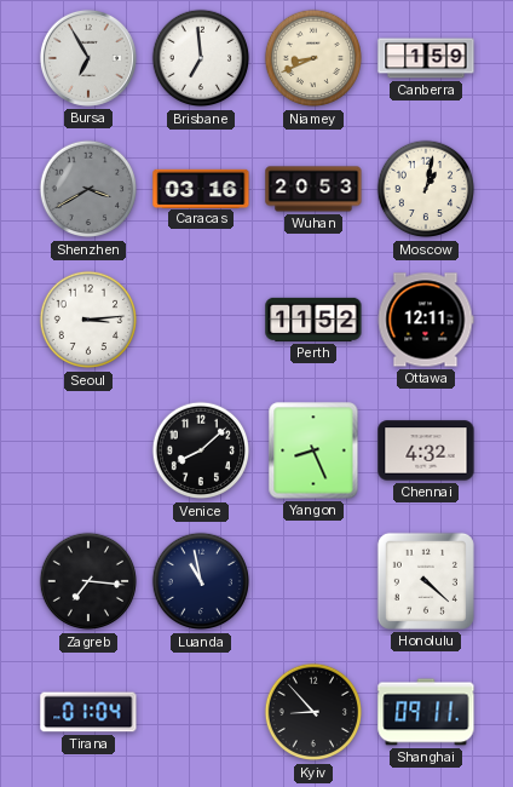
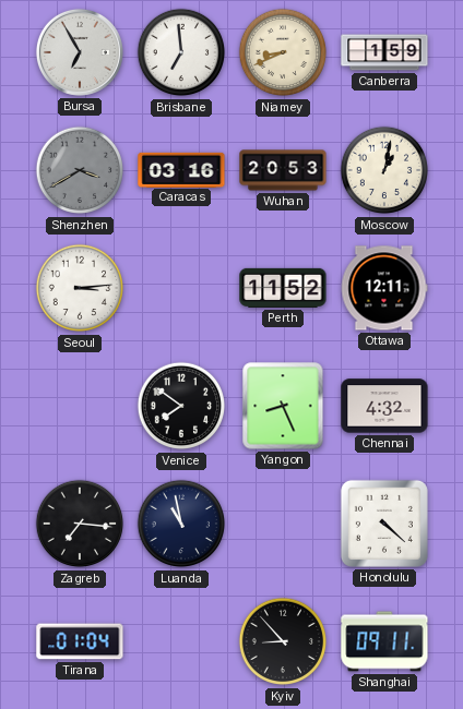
Venice: 8:08 -> 7:51 (181, 406)
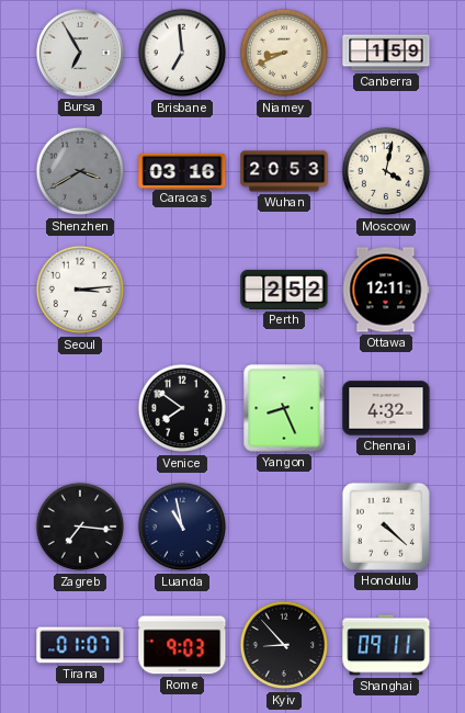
Moscow: 1:02 -> 4:02 (386, 171)
Perth: 11:52 -> 2:52 (284, 290)
Tirana: 01:04 -> 01:07 (80, 645)
Rome: none -> 9:03 (182, 645)
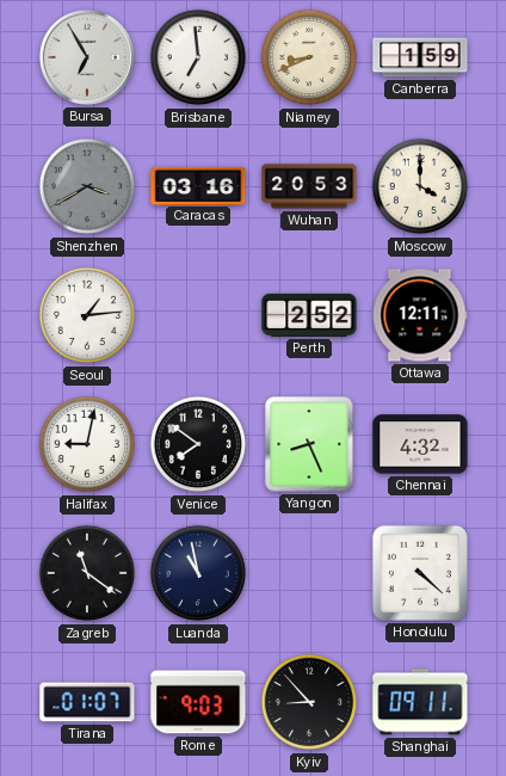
Moscow: 4:02 -> 4:00 (420, 186)
Seoul: 3:14 -> 1:14 (87, 315)
Halifax: none -> 9:02 (87, 444)
Zagreb: 7:16 -> 11:21 (87, 573)
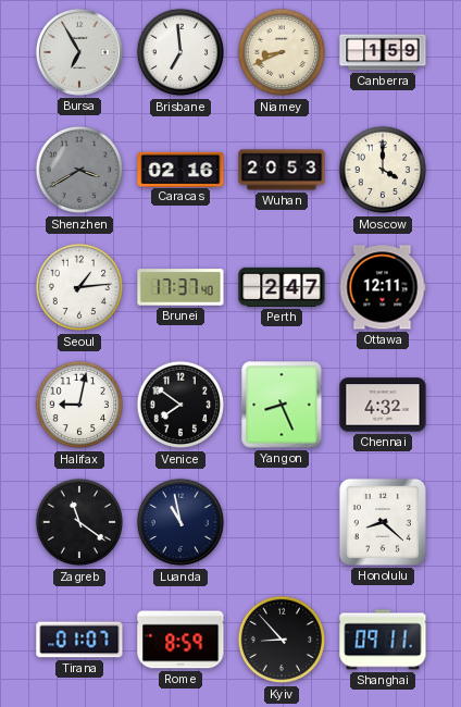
Caracas: 03:16 -> 02:16 (180, 169)
Brunei: none -> 17:37 (180, 287)
Perth: 2:52 -> 2:47 (282, 287)
Honolulu: 4:22 -> 8:22 (383, 522)
Rome: 9:03 -> 8:59 (180, 640)
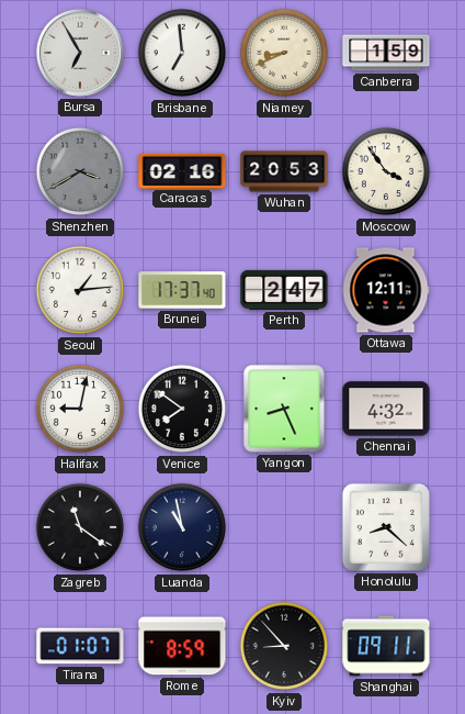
Moscow: 4:00 -> 3:54 (386, 171)
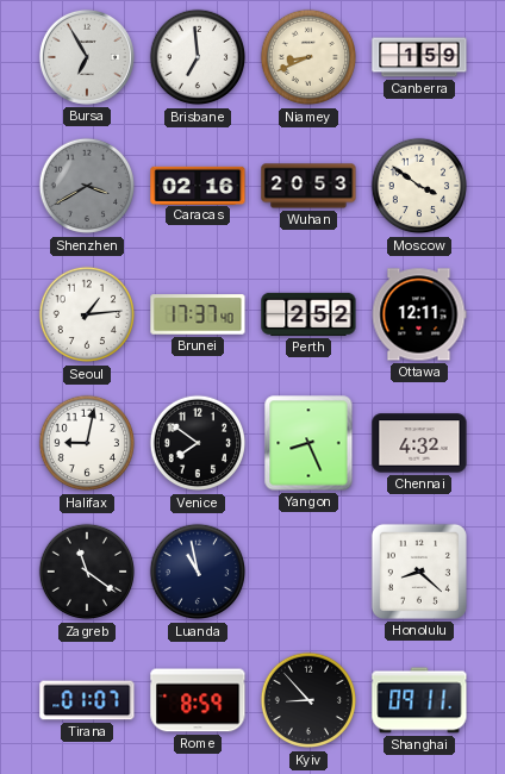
Moscow: 3:54 -> 3:51 (419, 186)
Perth: 2:47 -> 2:52 (308, 314)
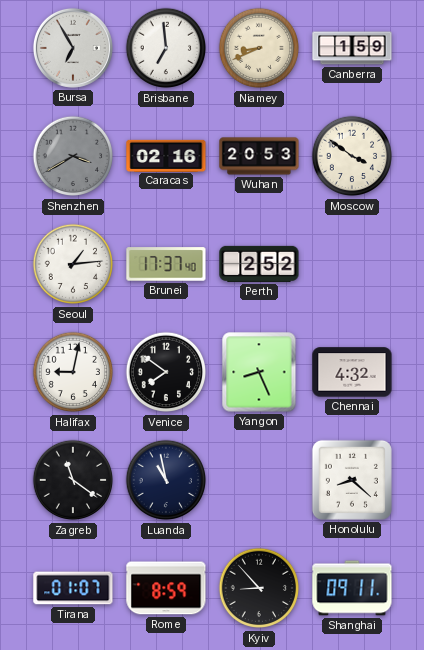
Ottawa: 12:11 -> none (419, 314)
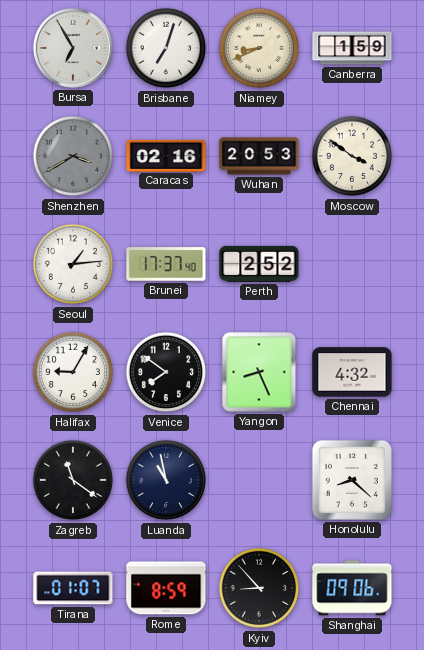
Brisbane: 6:59 -> 7:03 (166, 48)
Halifax: 9:02 -> 9:05 (73, 372)
Shanghai: 09:11 -> 09:06 (352, 588)
